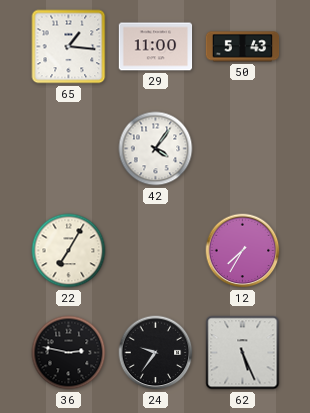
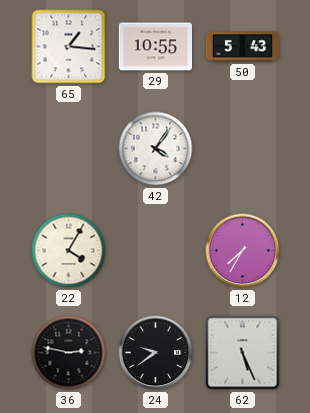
29: 11:00 -> 10:55 (156, 47)
22: 7:05 -> 4:05 (69, 251)
24: 9:36 -> 9:39 (156, 353)
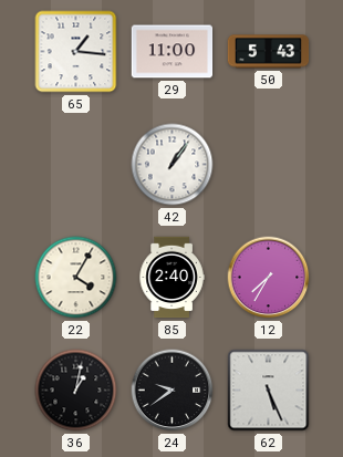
29: 10:55 -> 11:00 (173, 52)
42: 4:06 -> 1:06 (173, 165)
85: none -> 2:40 (171, 278)
36: 2:47 -> 1:02 (76, 391)
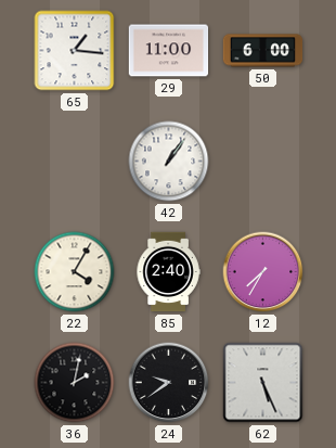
50: 5:43 -> 6:00 (263, 51)
36: 1:02 -> 2:02 (75, 383)
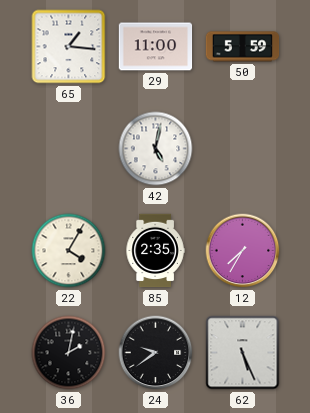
50: 6:00 -> 5:59 (243, 47)
42: 1:06 -> 5:02 (156, 149)
85: 2:40 -> 2:35 (155, 251)
